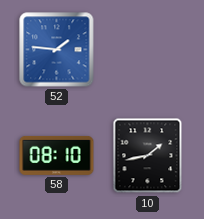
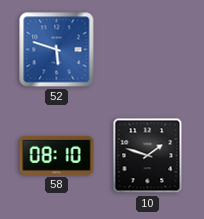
52: 1:46 -> 5:48 (57, 50)
10: 1:43 -> 1:48 (148, 156)
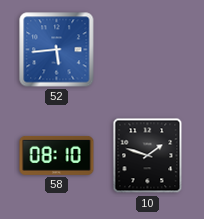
52: 5:48 -> 5:44 (57, 50)
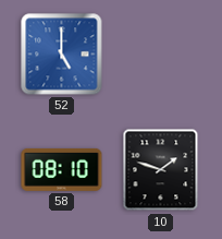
52: 5:44 -> 5:00 (62, 55)
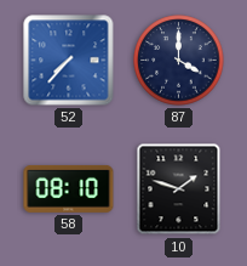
52: 5:00 -> 7:37 (69, 61)
87: none -> 4:00 (179, 61)
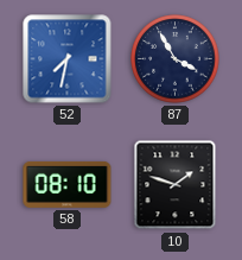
52: 7:37 -> 7:32 (68, 59)
87: 4:00 -> 3:55 (176, 59)
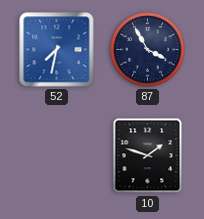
58: 08:10 -> none (68, 184)
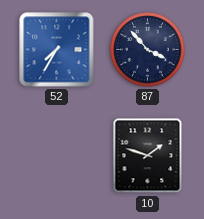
52: 7:32 -> 7:35 (57, 50)
87: 3:55 -> 3:53 (148, 50)
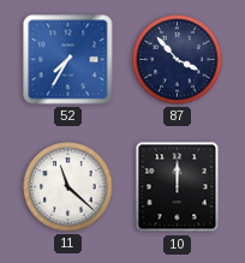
11: none -> 11:22 (68, 187)
10: 1:48 -> 12:00 (178, 187)
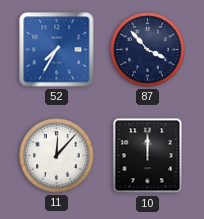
11: 11:22 -> 12:07 (57, 156)
